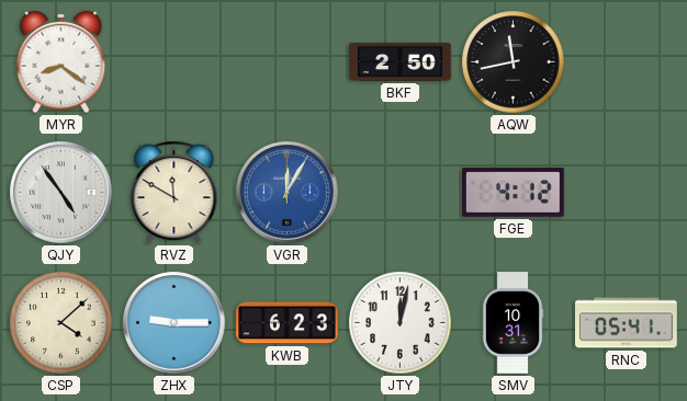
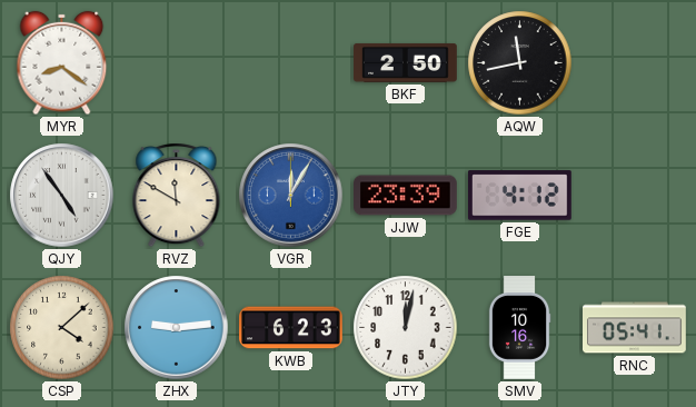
JJW: none -> 23:39 (406, 196)
ZHX: 9:15 -> 9:14 (177, 328)
SMV: 10:31 -> 10:16 (519, 328)
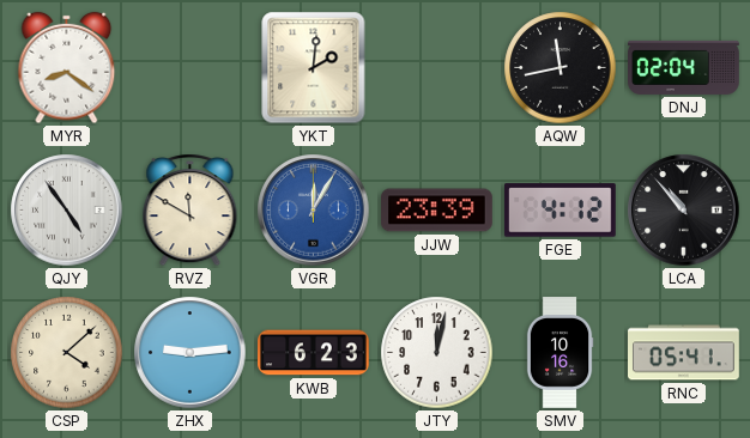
YKT: none -> 2:01 (314, 68)
BKF: 2:50 -> none (406, 62)
DNJ: none -> 02:04 (684, 67)
LCA: none -> 10:53 (684, 211)
